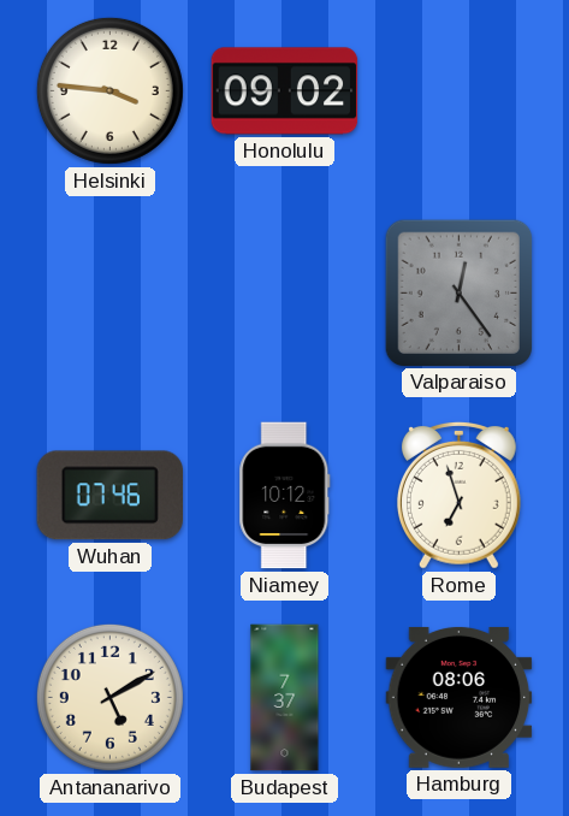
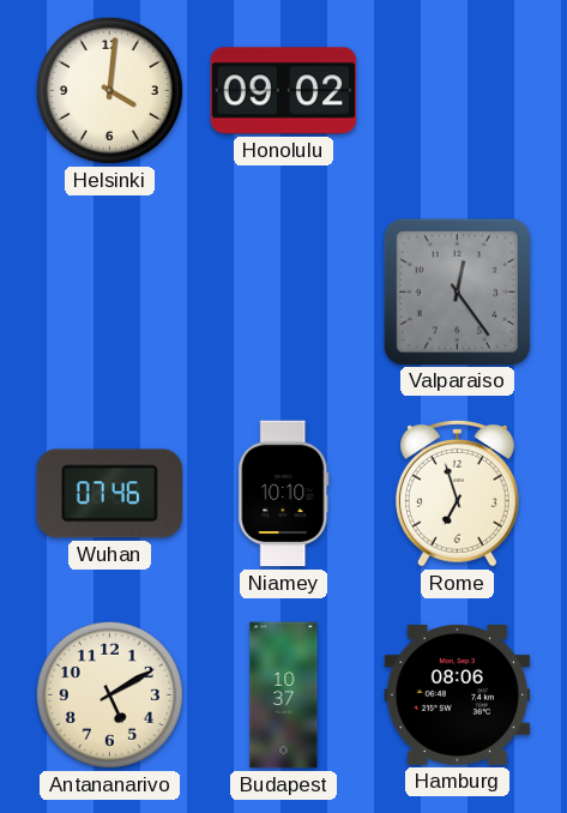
Helsinki: 3:46 -> 4:01 (109, 90)
Niamey: 10:12 -> 10:10 (284, 494)
Budapest: 7:37 -> 10:37 (284, 695)
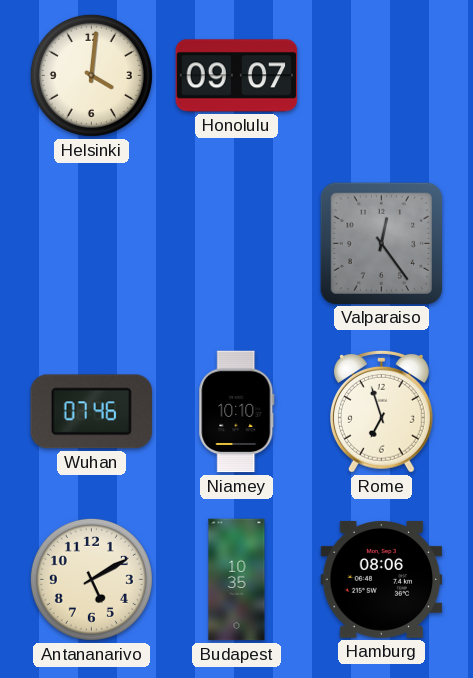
Honolulu: 09:02 -> 09:07 (237, 76)
Budapest: 10:37 -> 10:35 (237, 580)
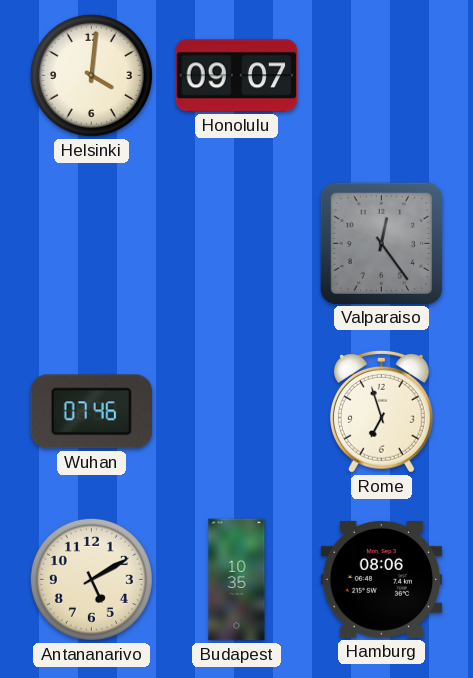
Niamey: 10:10 -> none (237, 412)
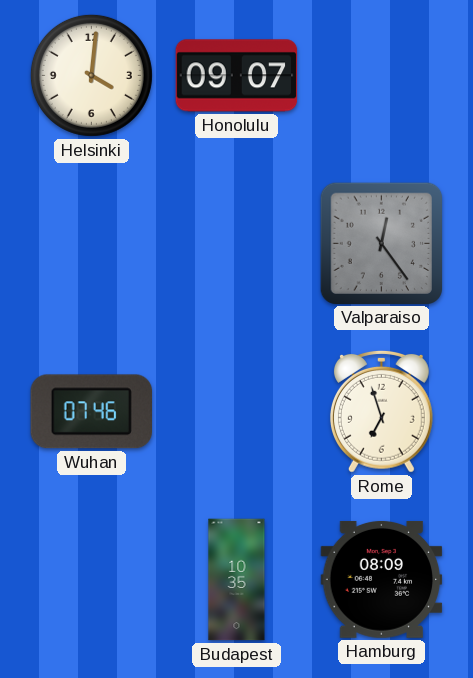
Antananarivo: 5:10 -> none (91, 579)
Hamburg: 08:06 -> 08:09 (382, 579)
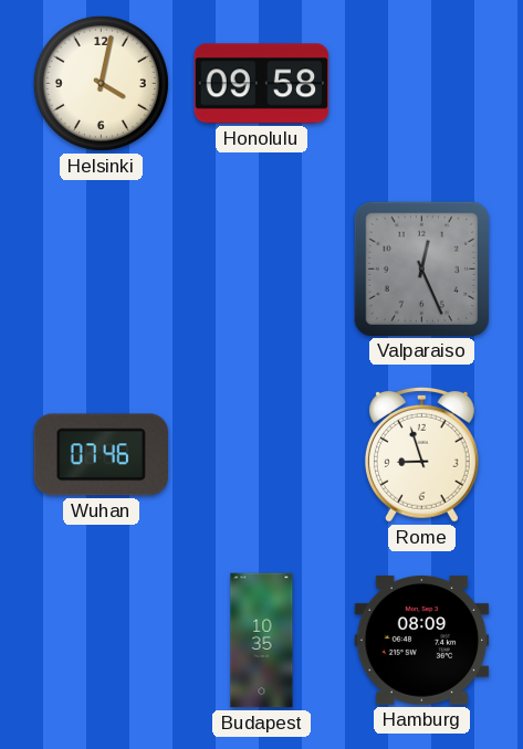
Helsinki: 4:01 -> 4:02 (101, 83)
Honolulu: 09:07 -> 09:58 (262, 84)
Valparaiso: 12:24 -> 12:26 (421, 268)
Rome: 6:57 -> 8:57 (421, 454)
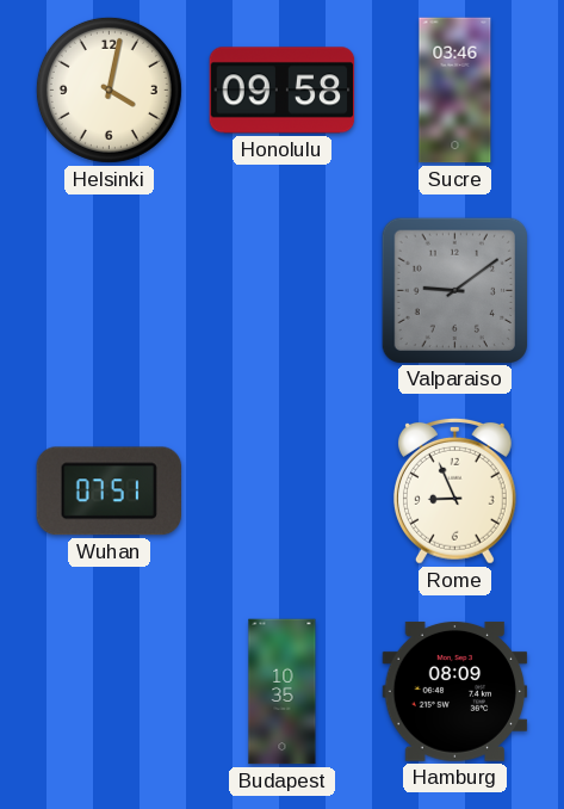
Sucre: none -> 03:46 (455, 91)
Valparaiso: 12:26 -> 9:09 (454, 290)
Wuhan: 07:46 -> 07:51 (109, 492)
Rome: 8:57 -> 8:56 (454, 490)
